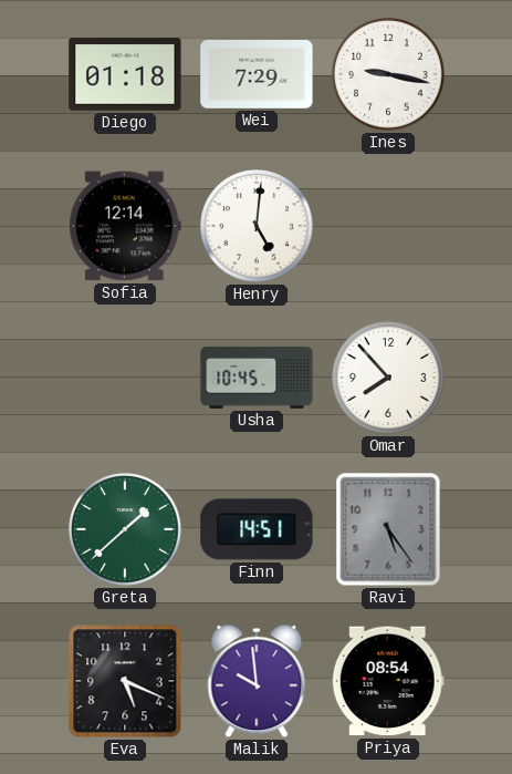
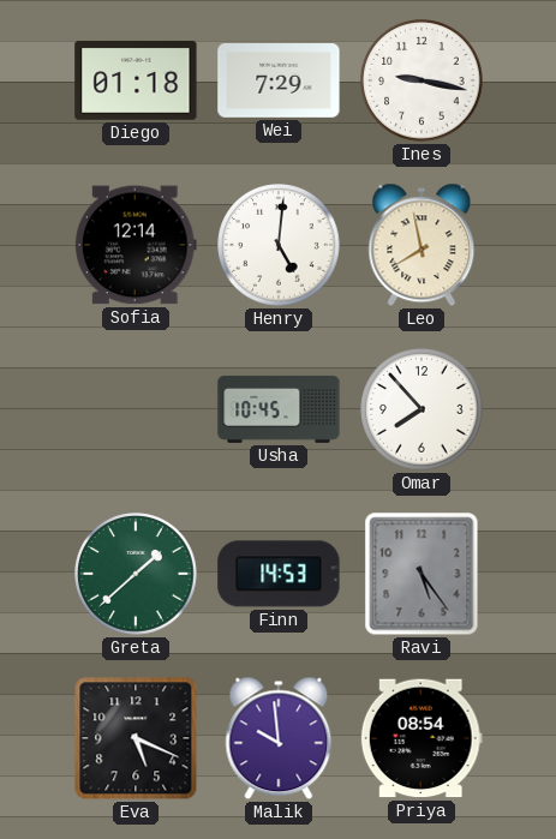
Leo: none -> 7:58 (422, 245)
Finn: 14:51 -> 14:53 (279, 574)
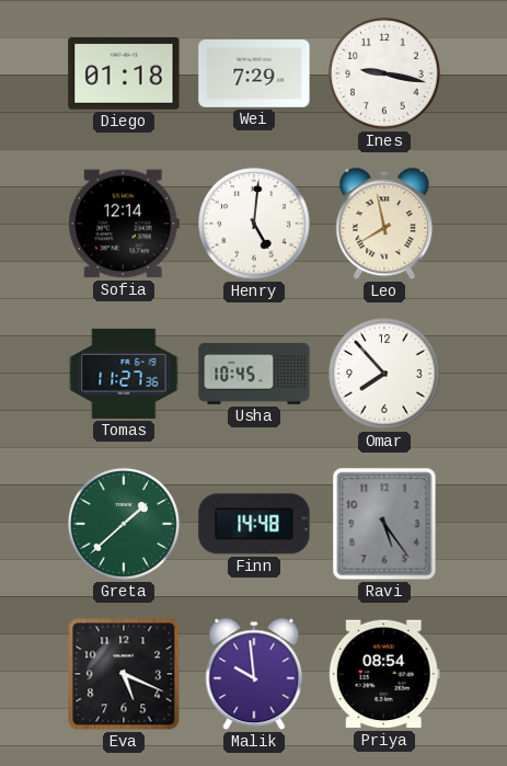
Tomas: none -> 11:27 (124, 374)
Finn: 14:53 -> 14:48 (254, 524)
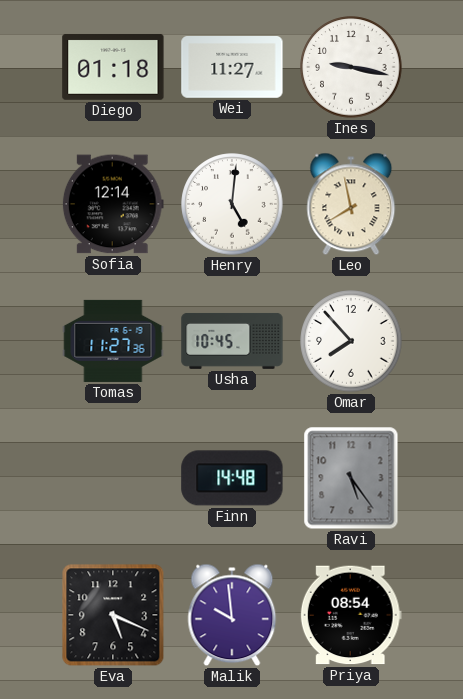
Wei: 7:29 -> 11:27 (232, 68)
Greta: 1:38 -> none (124, 524)
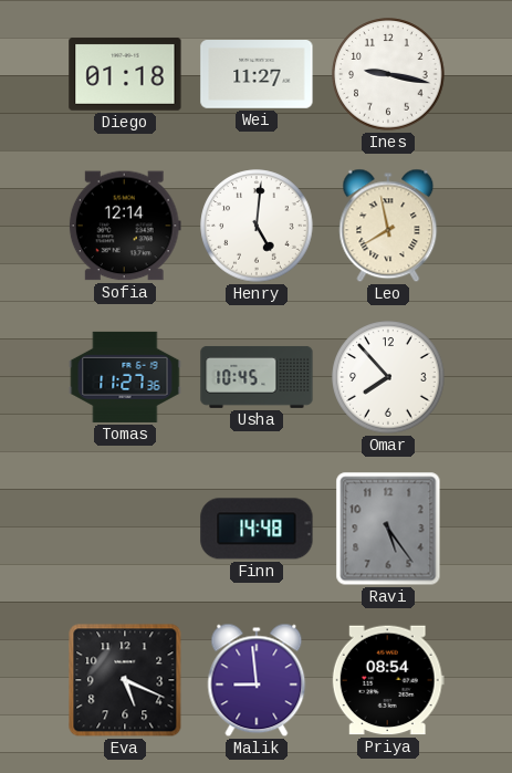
Malik: 9:59 -> 8:59 (257, 680)
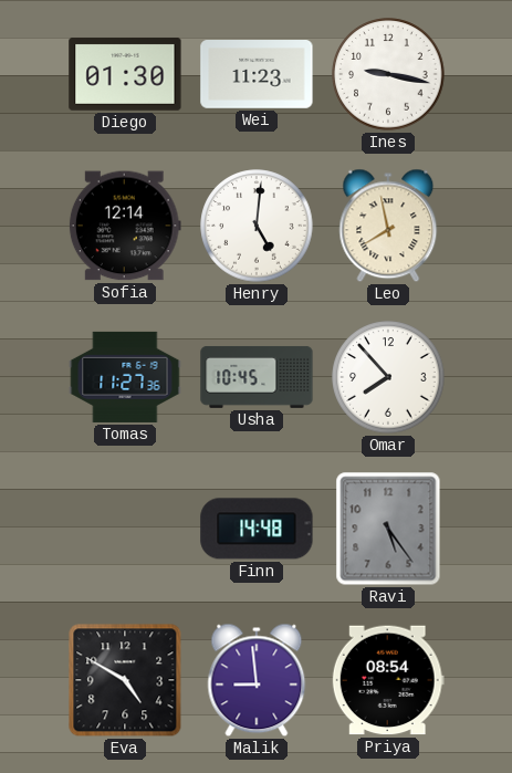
Diego: 01:18 -> 01:30 (125, 74)
Wei: 11:27 -> 11:23 (257, 75)
Eva: 5:19 -> 4:50 (125, 680)
